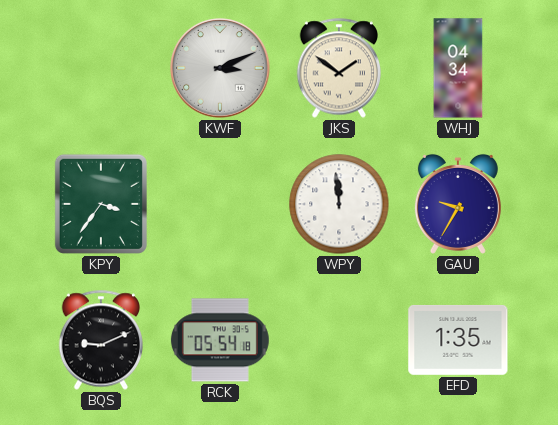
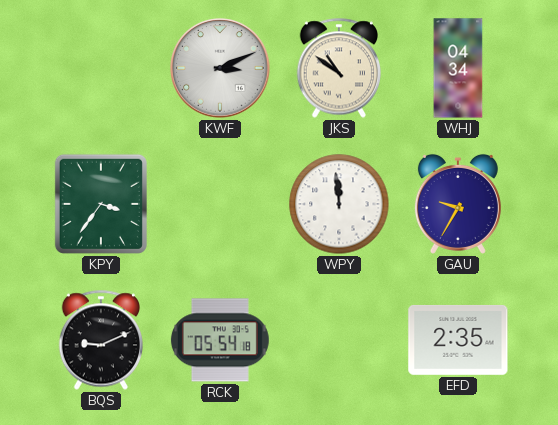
JKS: 1:51 -> 10:51 (339, 68)
EFD: 1:35 -> 2:35 (458, 340)
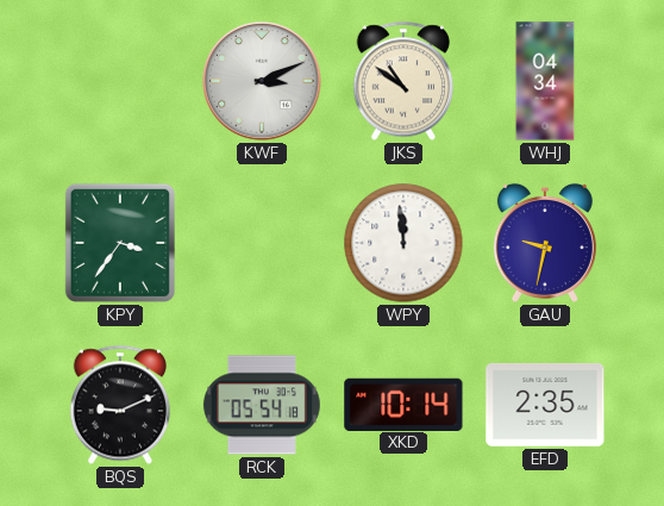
GAU: 9:35 -> 9:32 (545, 243)
XKD: none -> 10:14 (403, 404)
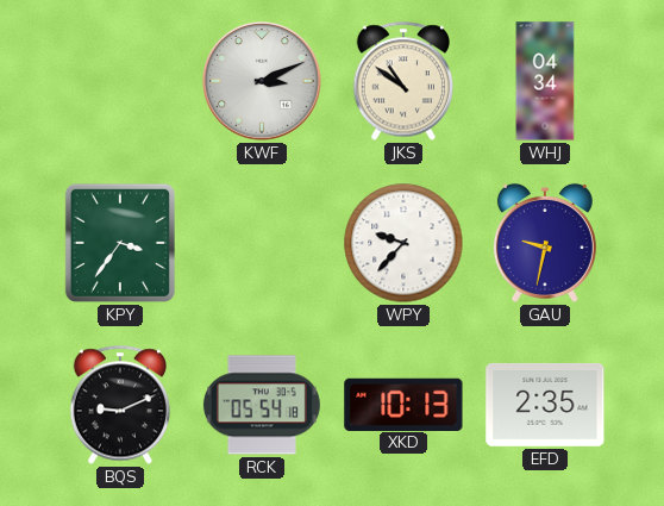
WPY: 11:59 -> 9:37 (403, 243)
XKD: 10:14 -> 10:13 (403, 404)
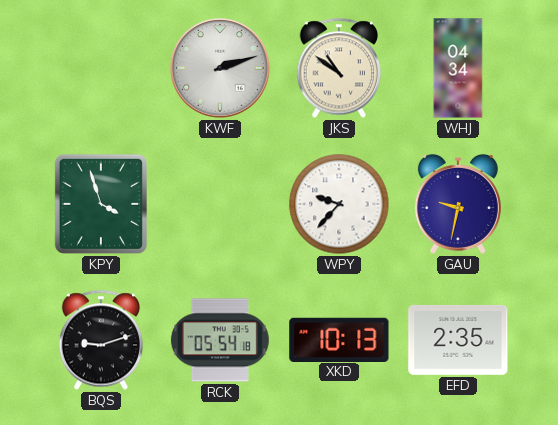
KWF: 3:11 -> 2:12 (220, 68)
KPY: 3:36 -> 3:57 (101, 204)
BQS: 9:11 -> 9:12 (101, 340)
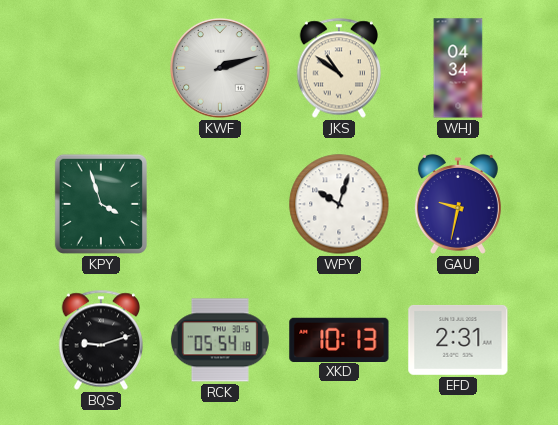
WPY: 9:37 -> 10:03 (339, 204)
EFD: 2:35 -> 2:31 (458, 340)
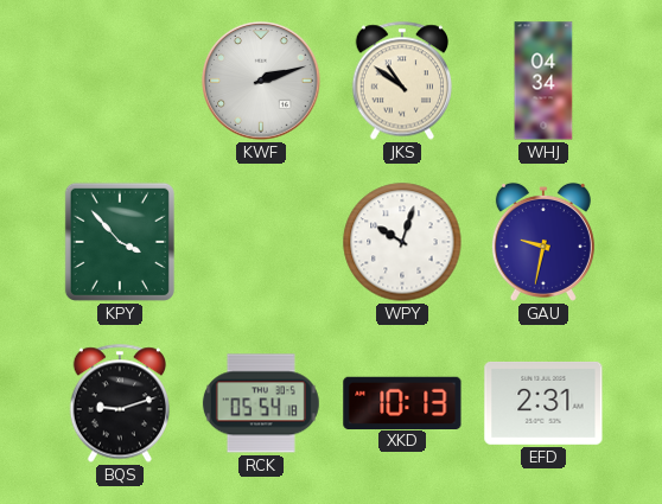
KPY: 3:57 -> 3:53 (120, 242)
